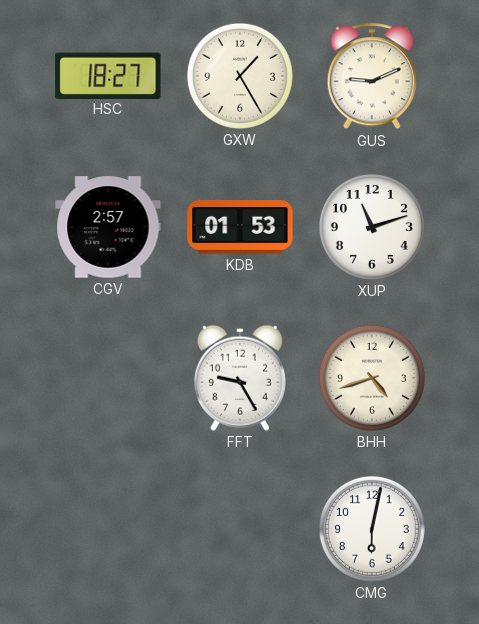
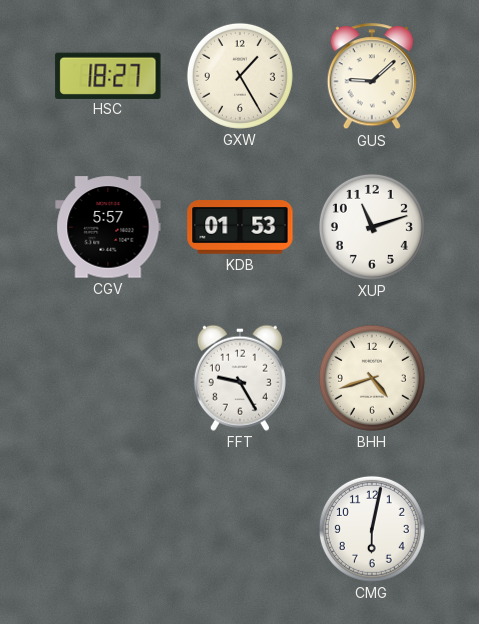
GUS: 9:11 -> 9:08 (372, 77)
CGV: 2:57 -> 5:57 (108, 227)
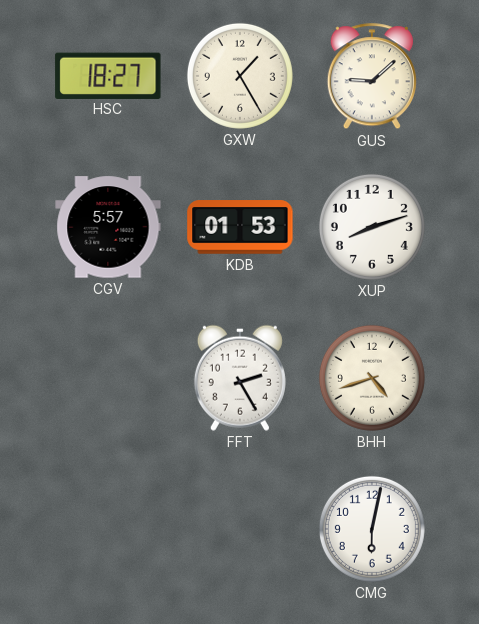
XUP: 11:12 -> 8:12 (372, 227)
FFT: 9:25 -> 2:25 (240, 378)
